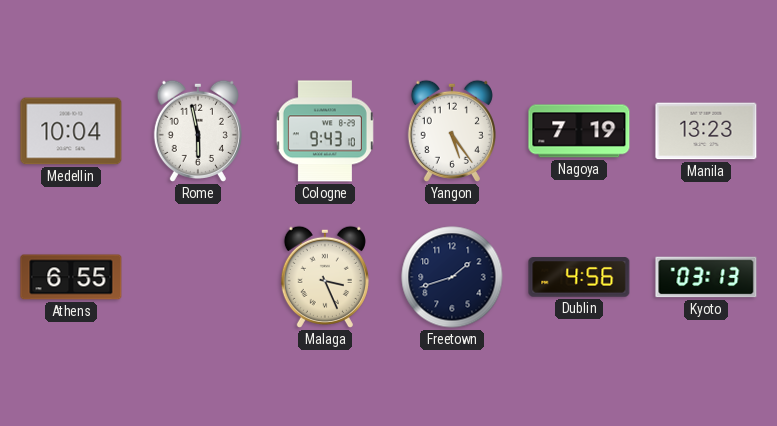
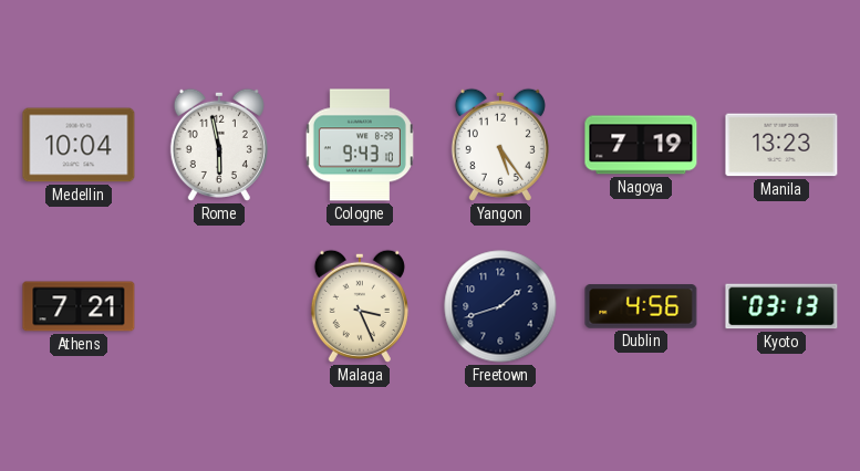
Athens: 6:55 -> 7:21 (79, 306)
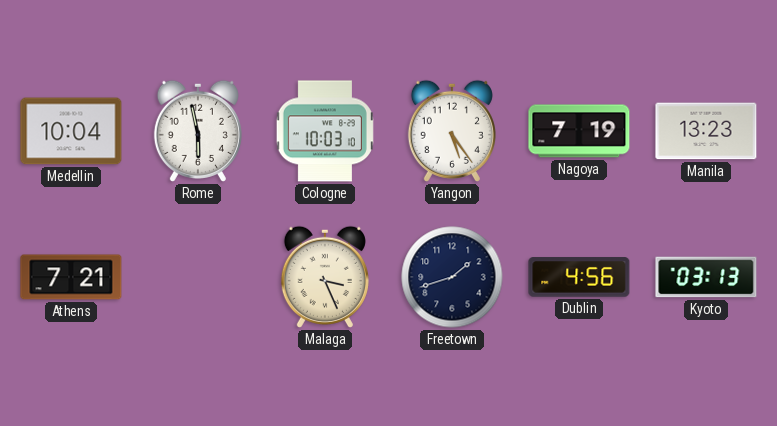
Cologne: 9:43 -> 10:03 (325, 131)
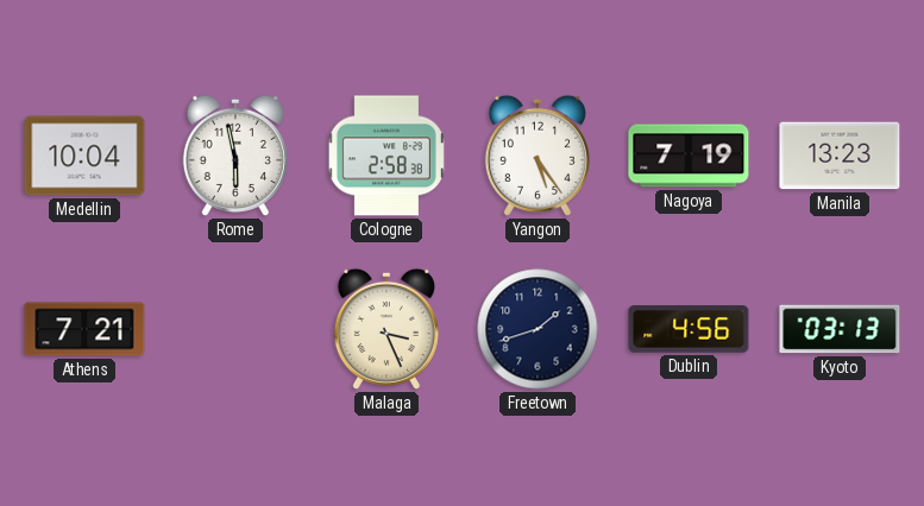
Cologne: 10:03 -> 2:58 (386, 156)
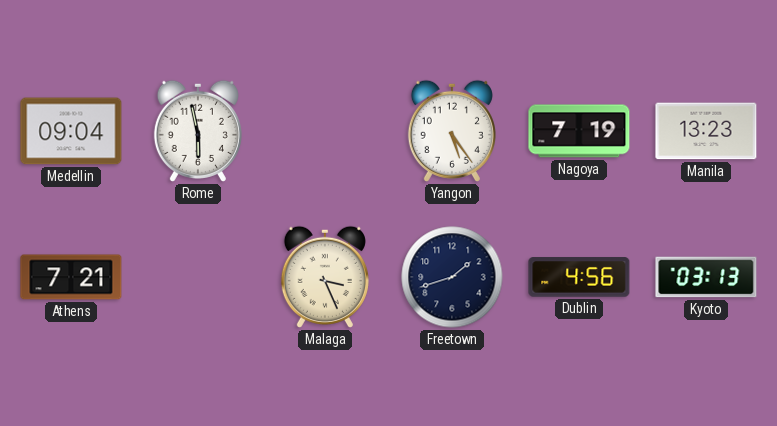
Medellin: 10:04 -> 09:04 (71, 131)
Cologne: 2:58 -> none (386, 156)
